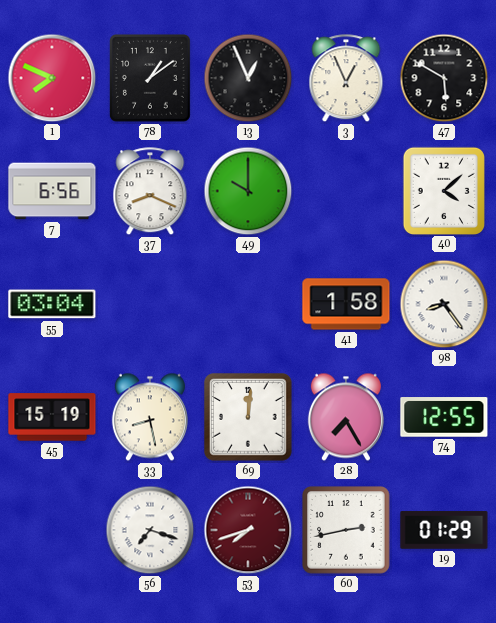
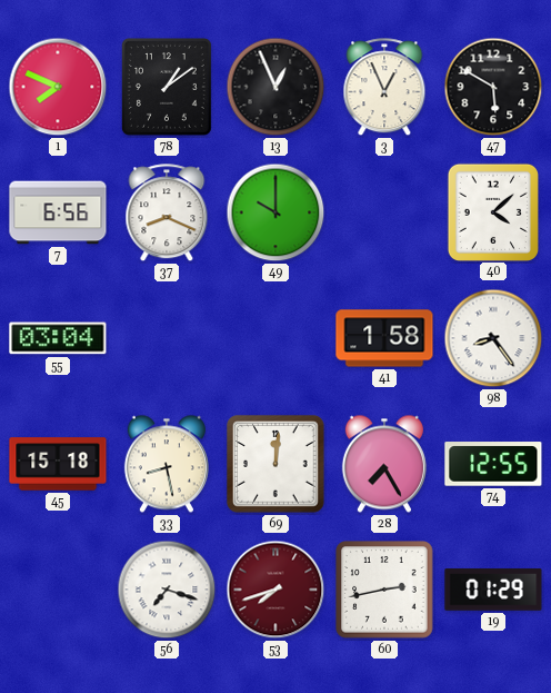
45: 15:19 -> 15:18 (58, 464)
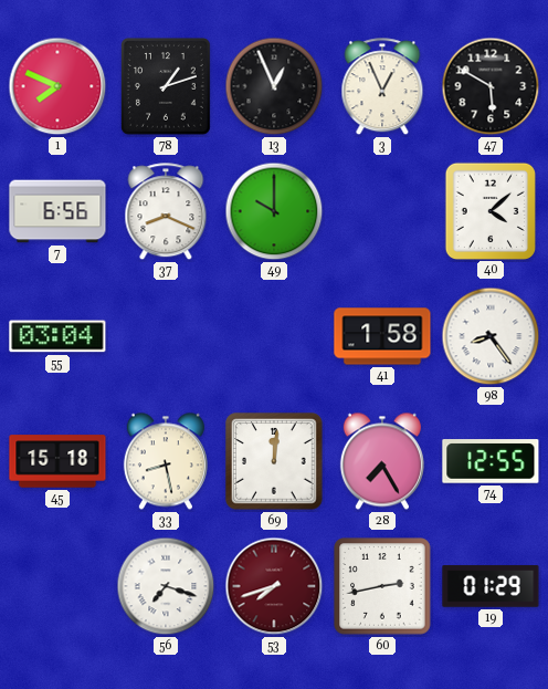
78: 1:09 -> 1:12 (166, 87)
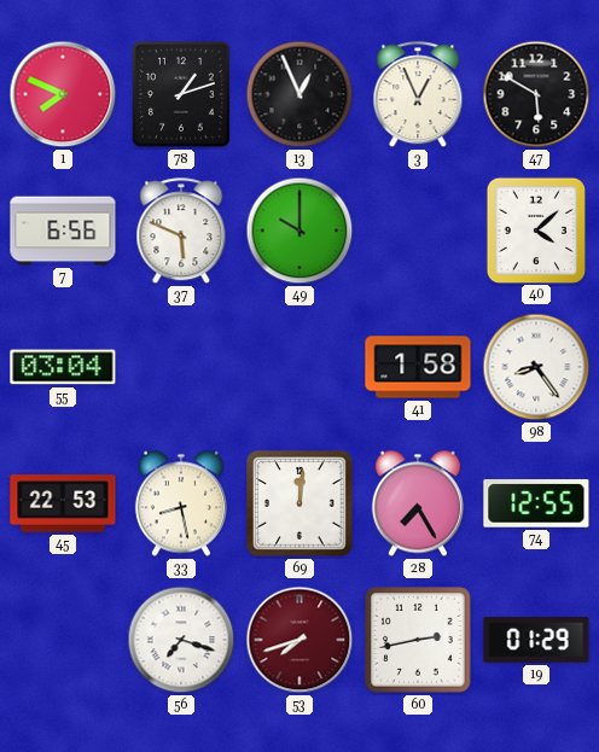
37: 8:19 -> 5:49 (181, 232)
45: 15:18 -> 22:53 (63, 503)
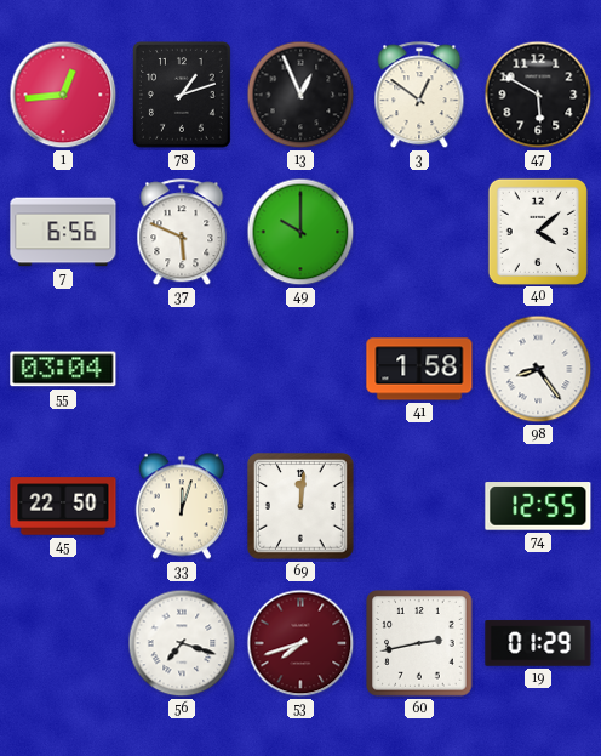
1: 7:49 -> 12:44 (63, 95)
3: 12:56 -> 12:51 (419, 96)
45: 22:53 -> 22:50 (63, 506)
33: 8:28 -> 12:03 (182, 506)
28: 7:25 -> none (418, 503)
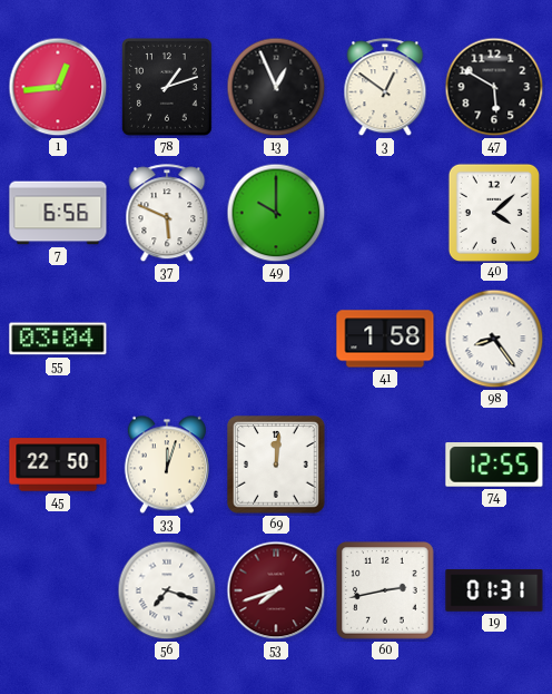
19: 01:29 -> 01:31 (494, 590)
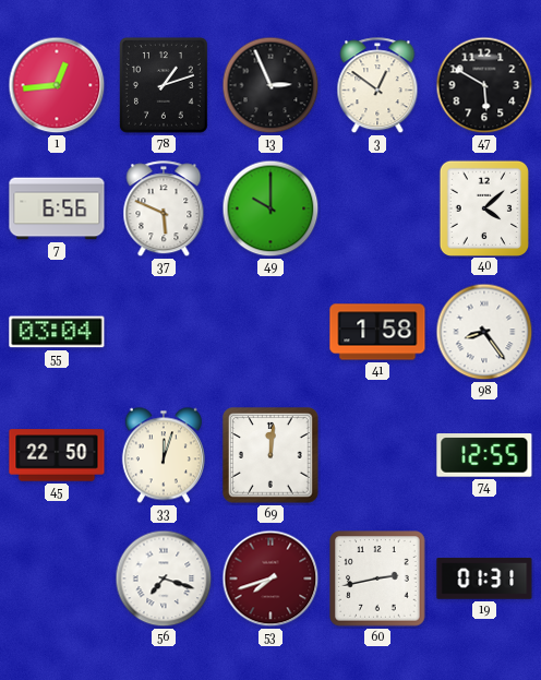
13: 12:56 -> 2:56 (270, 85)
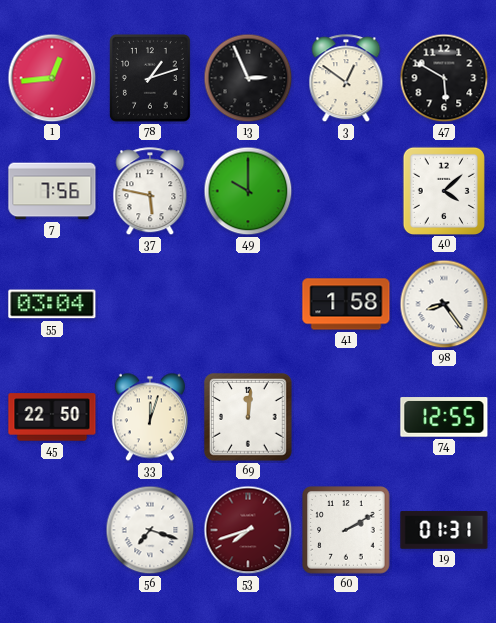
7: 6:56 -> 7:56 (52, 191)
37: 5:49 -> 5:47 (150, 192)
60: 2:43 -> 2:10 (346, 530)
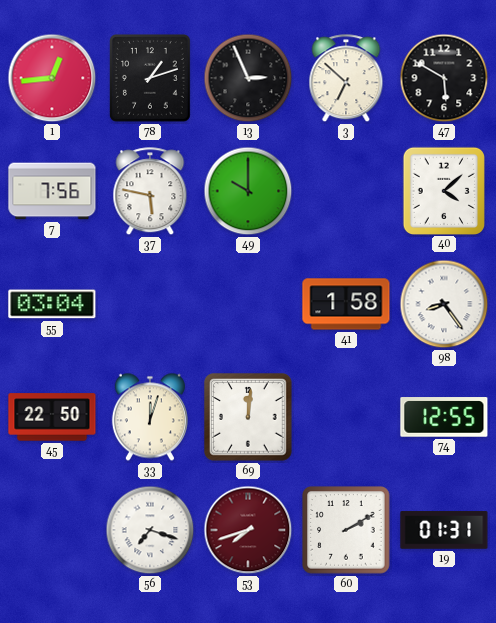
3: 12:51 -> 6:52 (346, 79)
